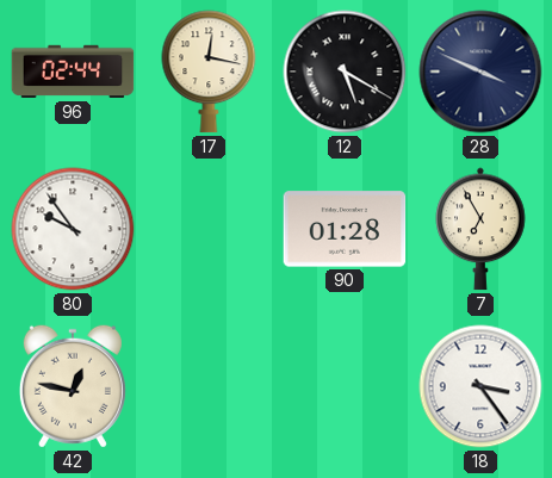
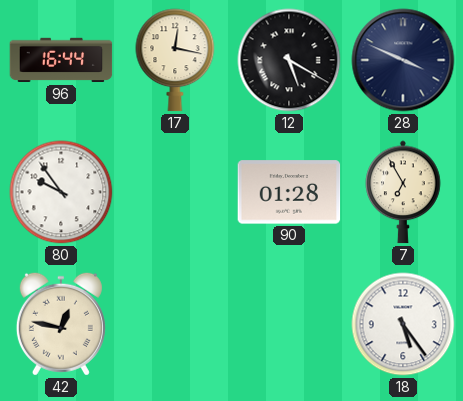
96: 02:44 -> 16:44 (61, 60)
18: 3:24 -> 5:24 (403, 324)
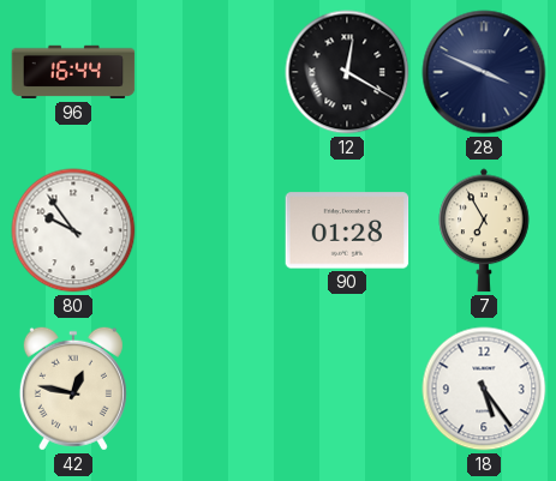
17: 12:17 -> none (175, 60)
12: 5:20 -> 12:20 (347, 72)
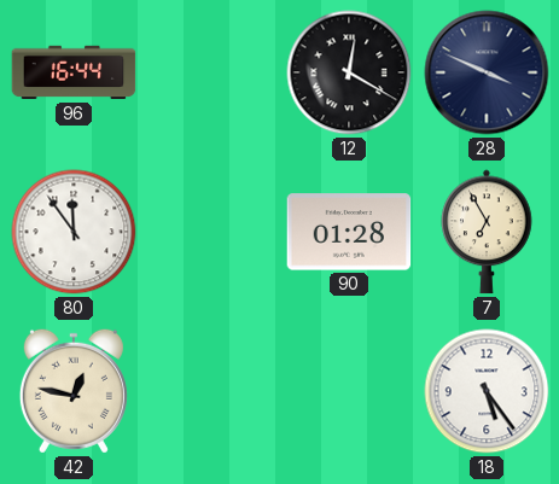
80: 9:54 -> 11:54 (74, 232)
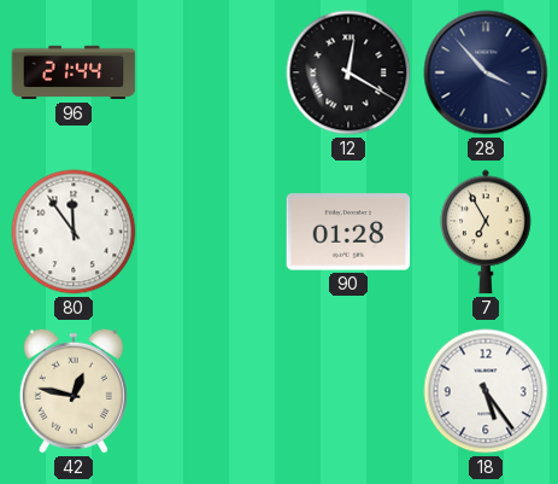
96: 16:44 -> 21:44 (74, 72)
28: 3:49 -> 3:53 (486, 72)
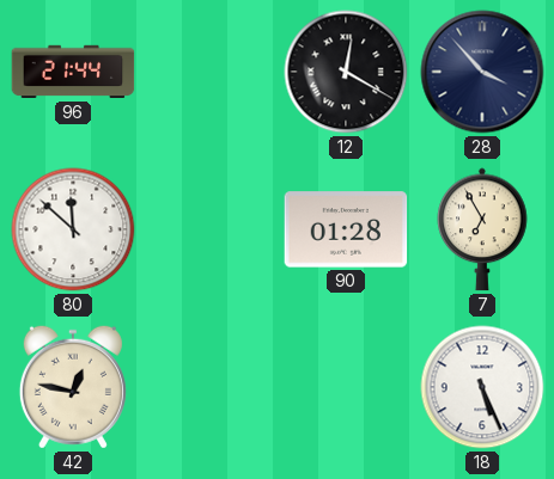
80: 11:54 -> 11:52 (73, 229)
18: 5:24 -> 5:26 (482, 387)
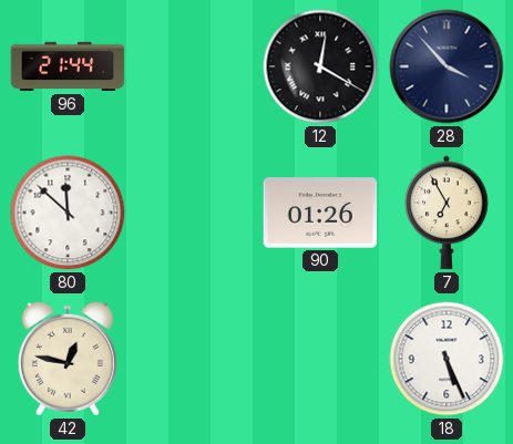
90: 01:28 -> 01:26 (320, 213)
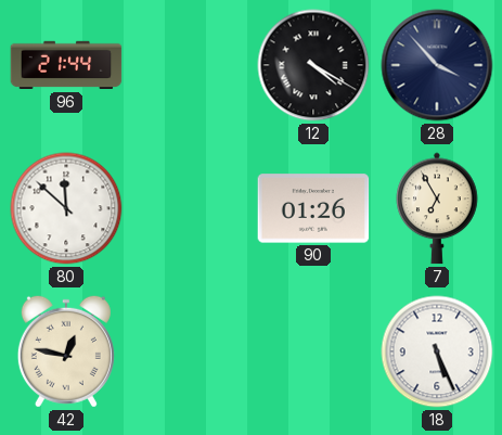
12: 12:20 -> 4:20 (313, 65)
